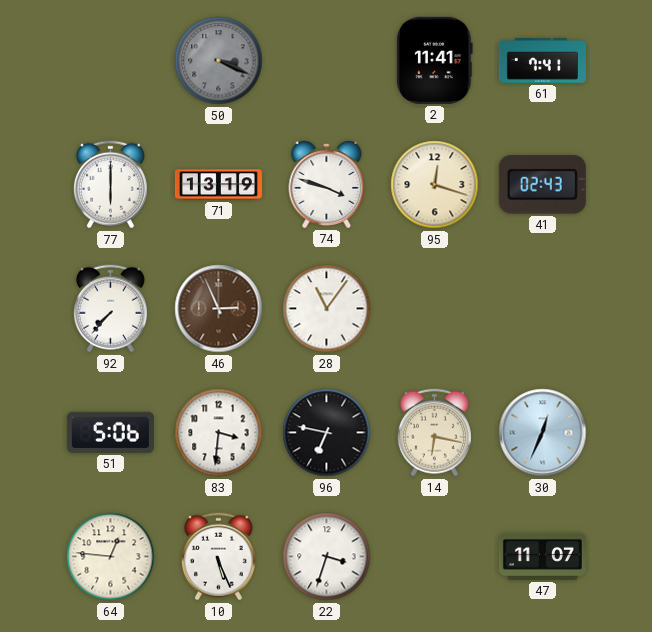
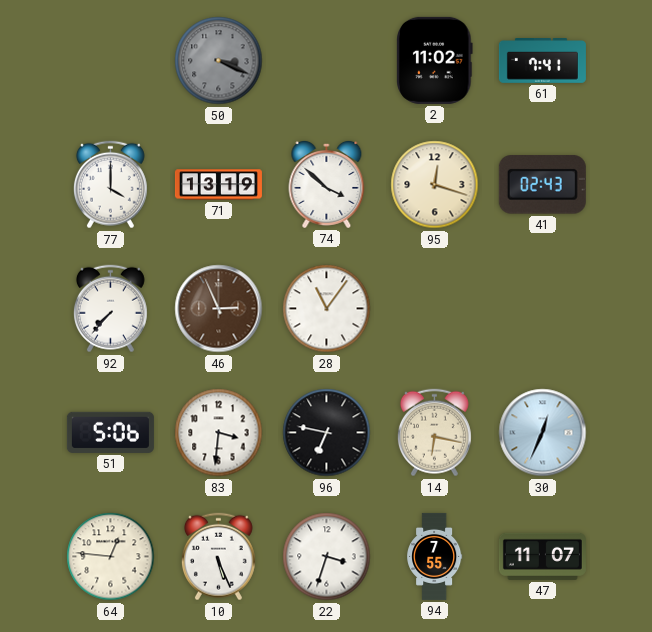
2: 11:41 -> 11:02 (435, 60)
77: 6:00 -> 4:00 (110, 185)
74: 3:48 -> 3:52 (327, 184)
94: none -> 7:55 (435, 556)
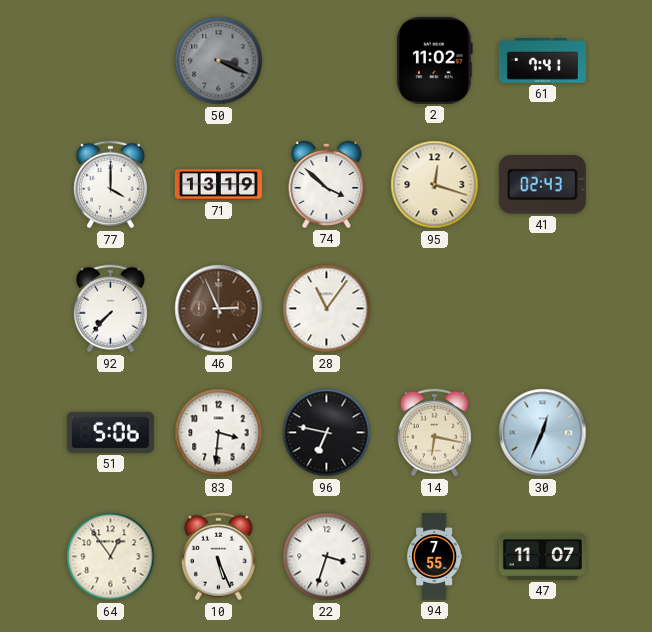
64: 12:46 -> 12:54 (111, 557)
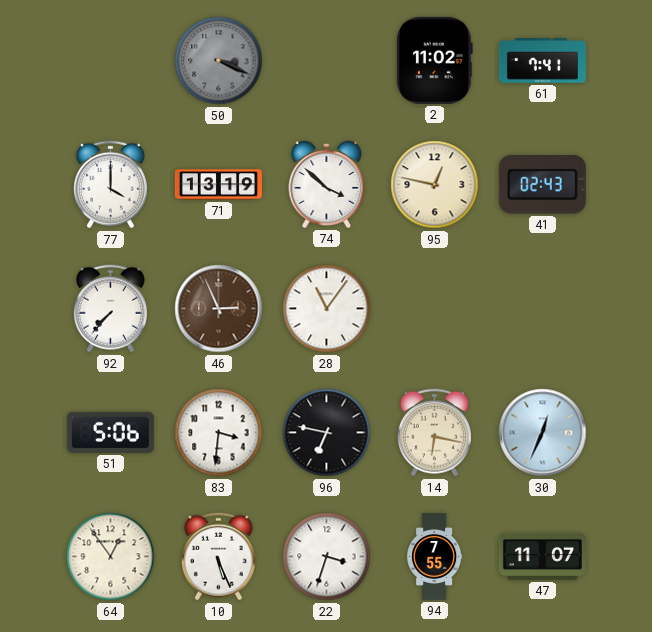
95: 12:18 -> 12:47 (435, 185)
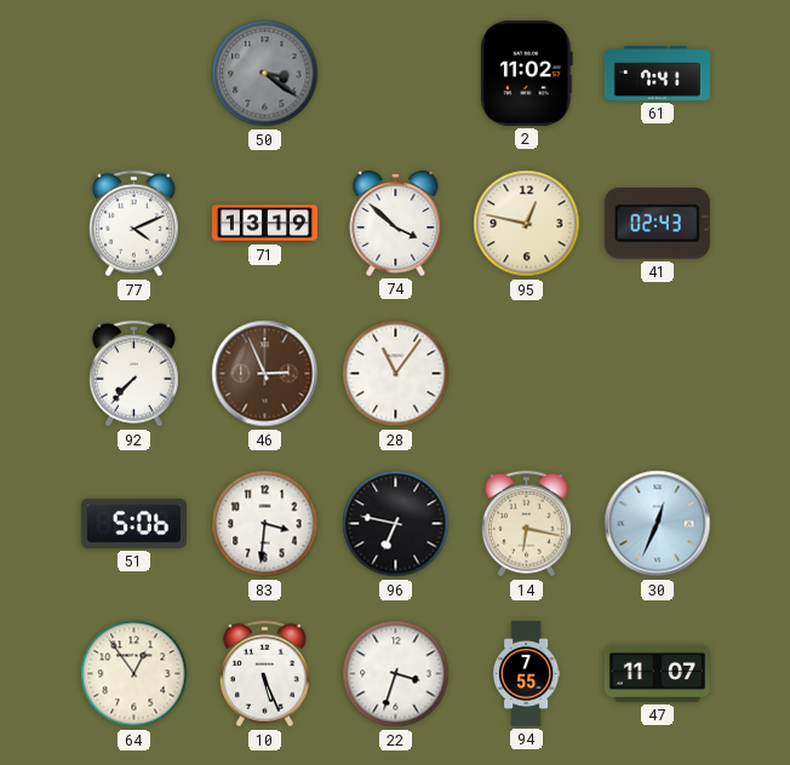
50: 3:19 -> 3:21 (265, 74)
77: 4:00 -> 4:11 (133, 224)
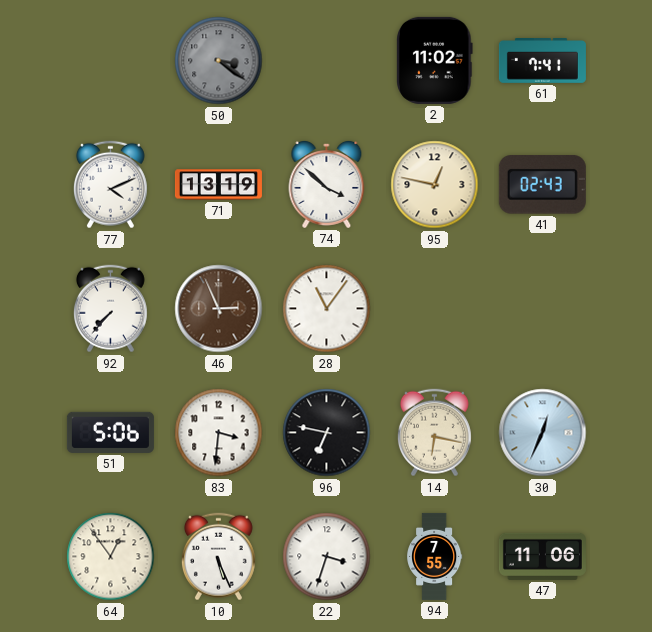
47: 11:07 -> 11:06 (542, 556)
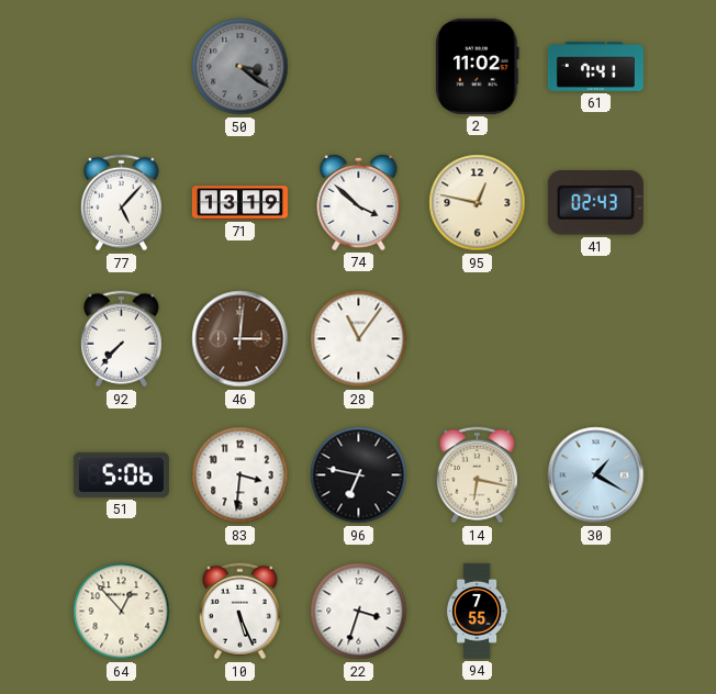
77: 4:11 -> 5:07 (121, 203)
46: 2:56 -> 3:01 (240, 339)
30: 12:34 -> 1:20 (596, 475)
64: 12:54 -> 12:53 (122, 612)
47: 11:06 -> none (542, 556)
